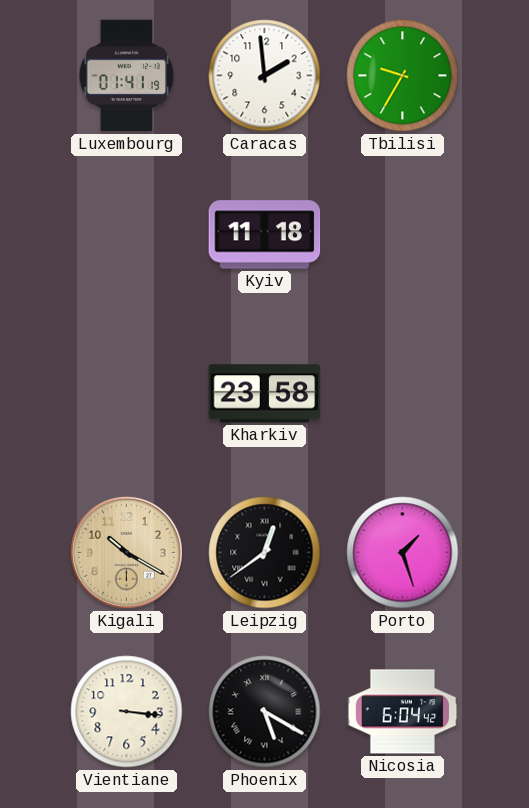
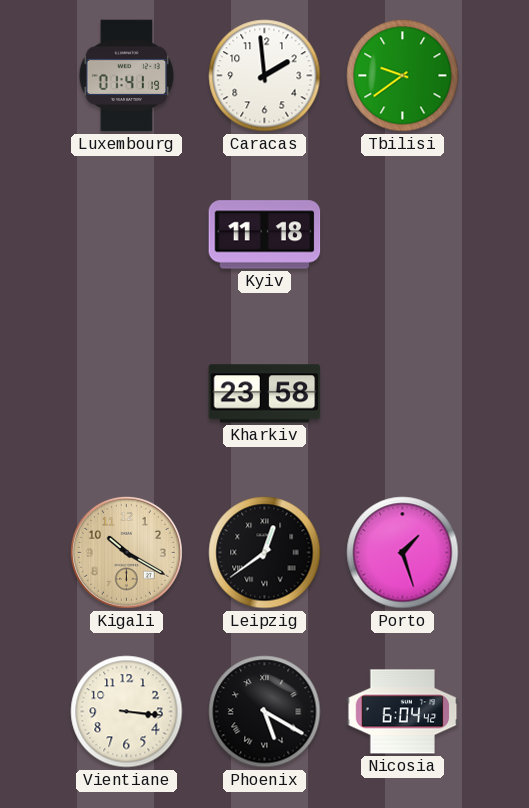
Tbilisi: 9:35 -> 9:39 (403, 76)
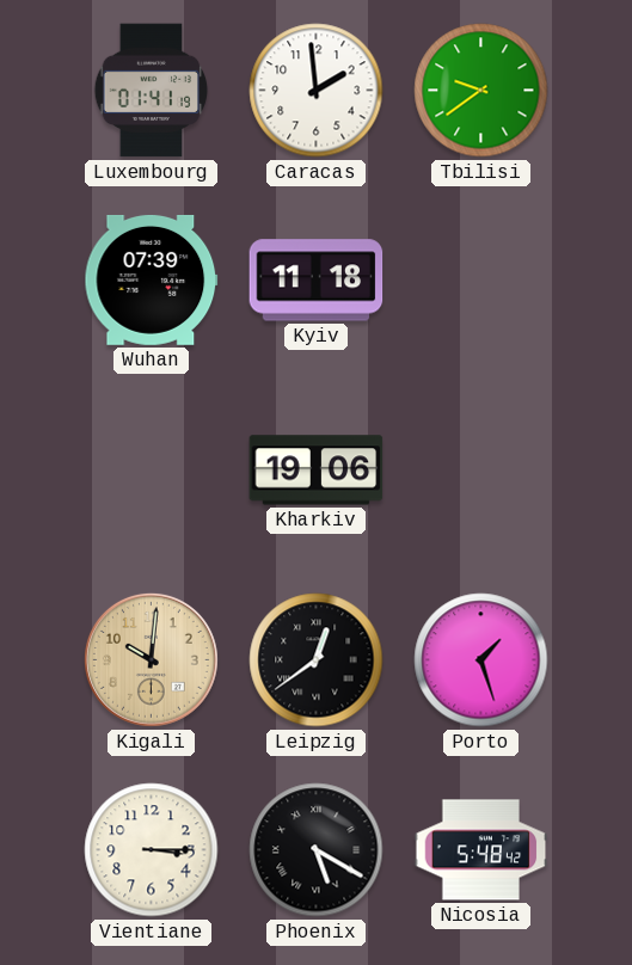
Wuhan: none -> 07:39 (152, 279)
Kharkiv: 23:58 -> 19:06 (317, 471)
Kigali: 10:20 -> 10:01 (151, 659)
Vientiane: 3:16 -> 3:15 (152, 850)
Nicosia: 6:04 -> 5:48 (481, 850)
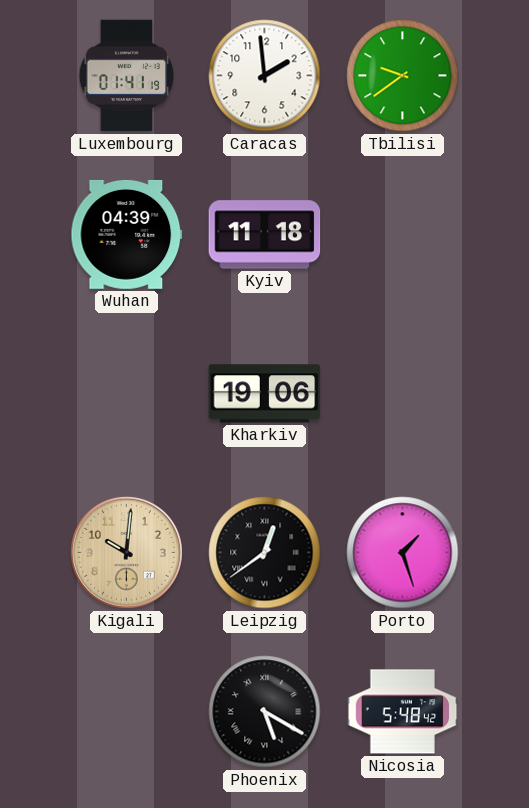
Wuhan: 07:39 -> 04:39 (127, 234)
Vientiane: 3:15 -> none (152, 850)
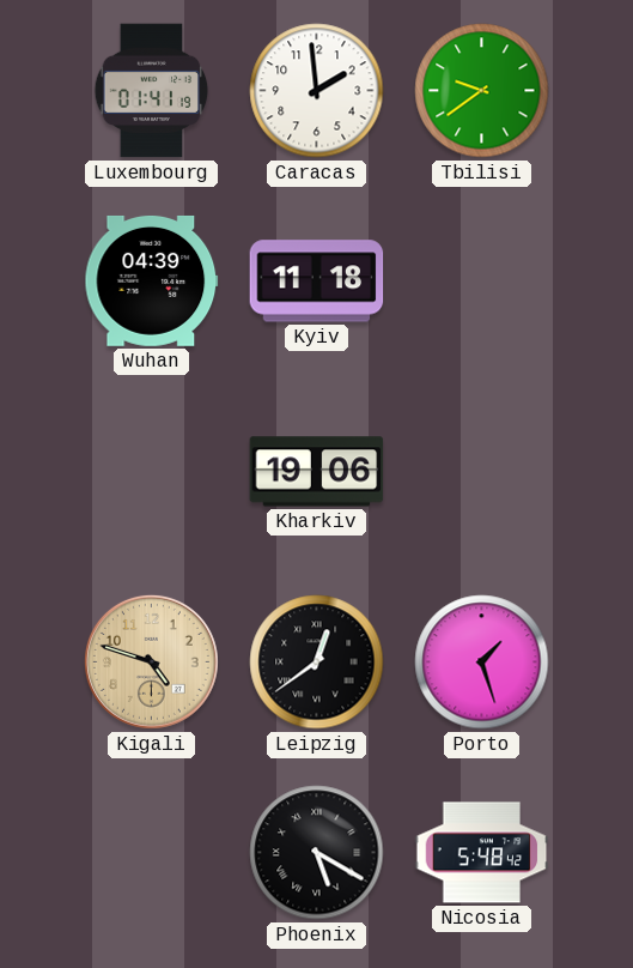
Kigali: 10:01 -> 4:48 (151, 661)
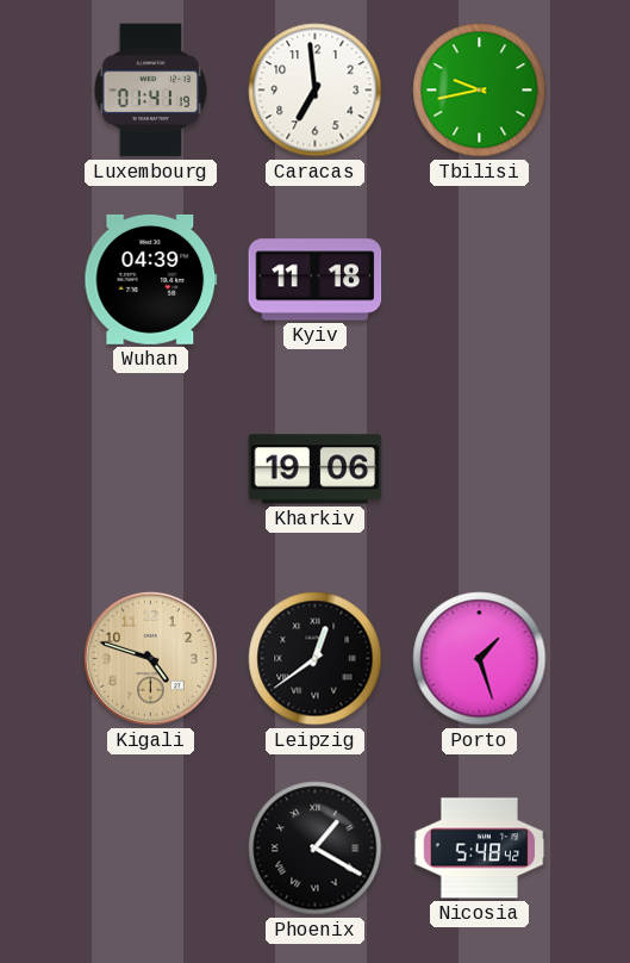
Caracas: 1:59 -> 6:59 (316, 91)
Tbilisi: 9:39 -> 9:43 (480, 91)
Phoenix: 5:20 -> 1:20 (316, 849)
